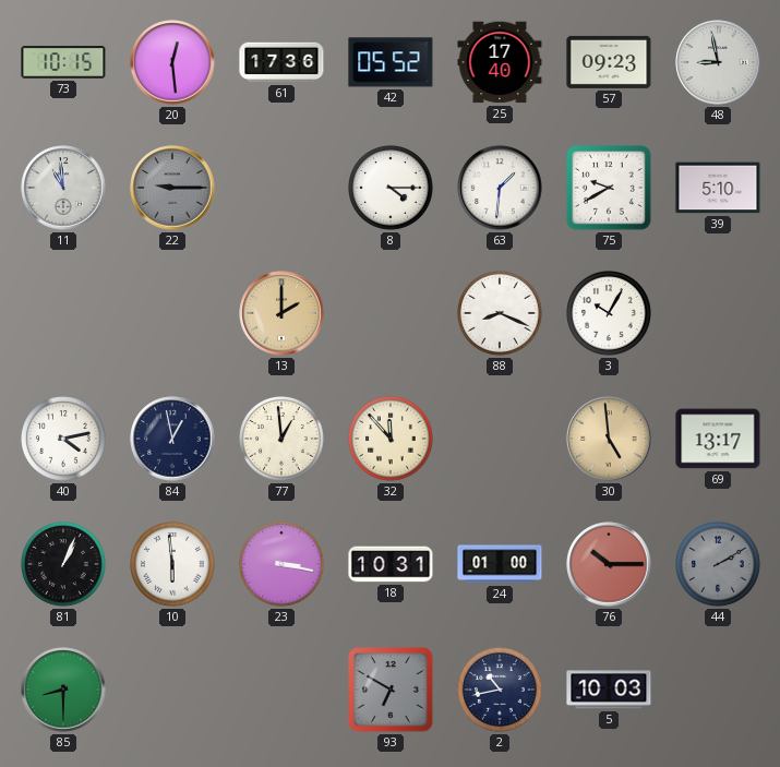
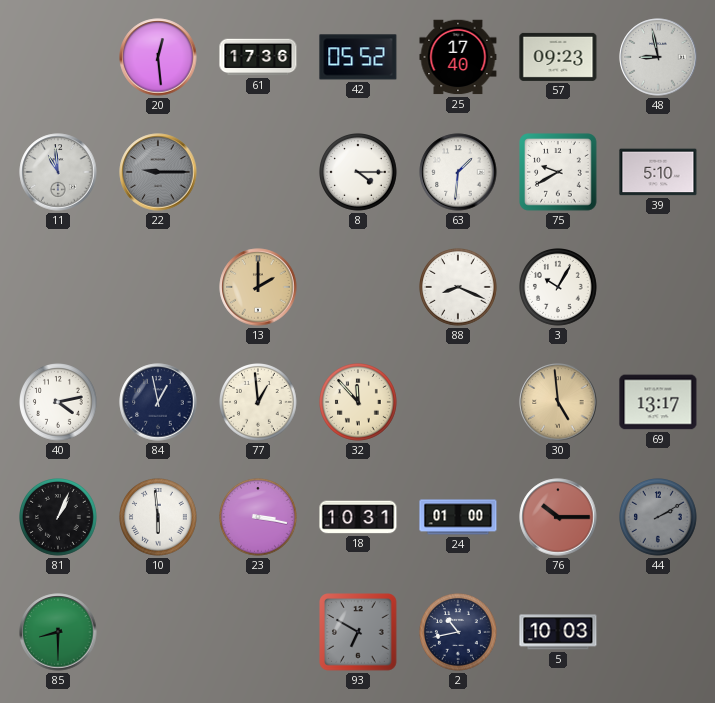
73: 10:15 -> none (63, 63)
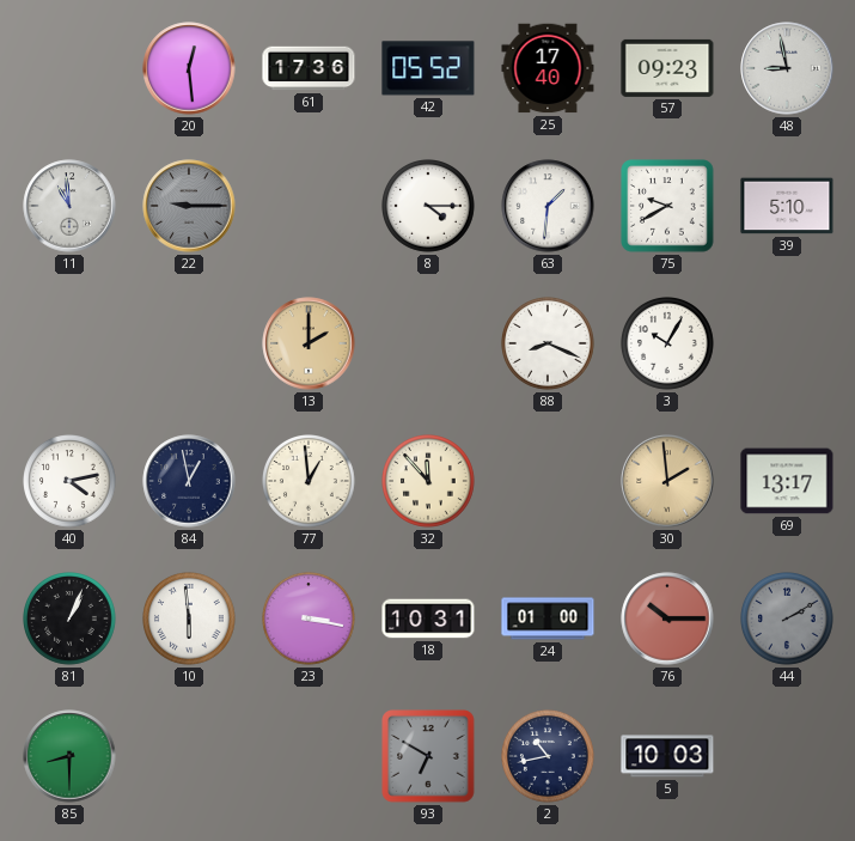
30: 4:59 -> 1:59 (667, 481)
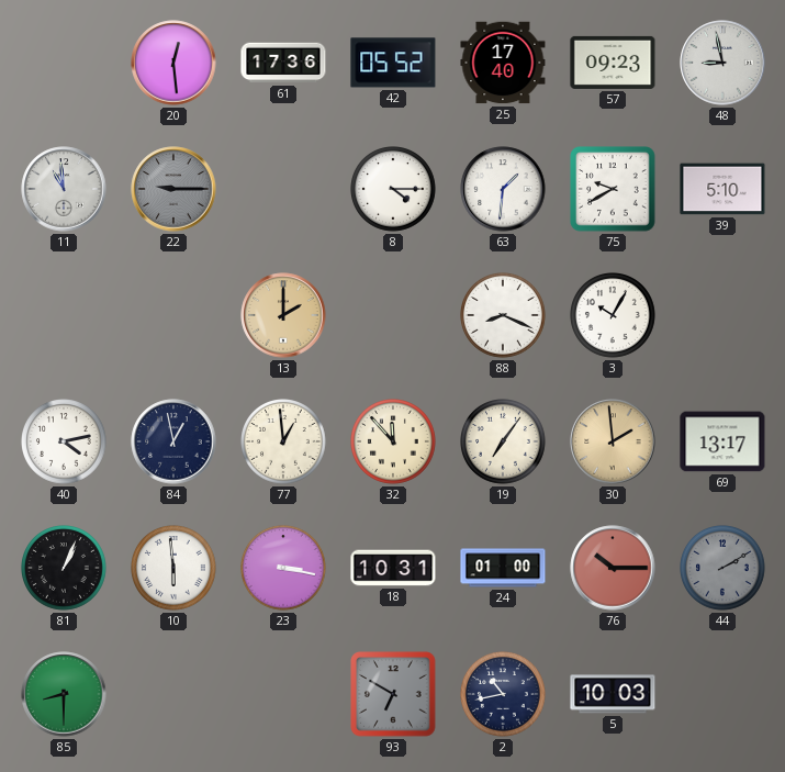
19: none -> 7:06 (504, 443)
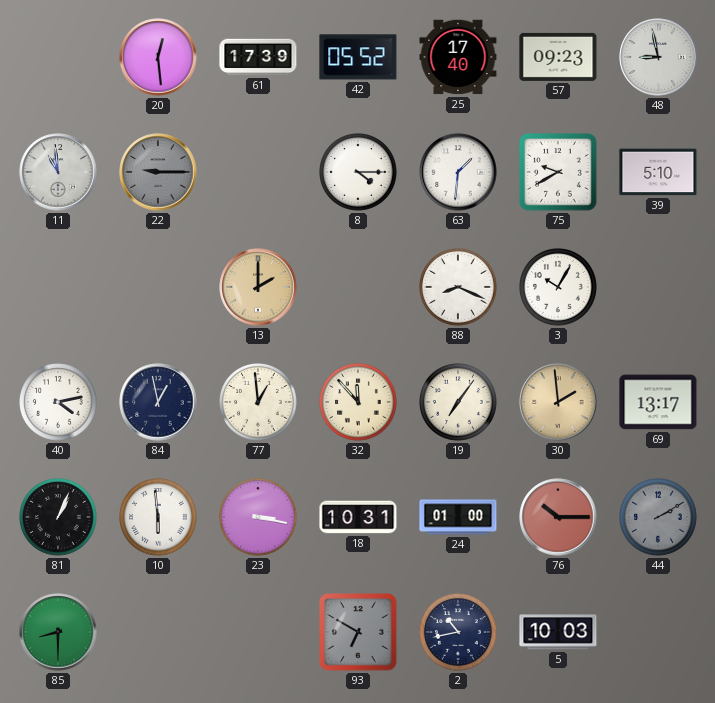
61: 17:36 -> 17:39 (258, 57)
